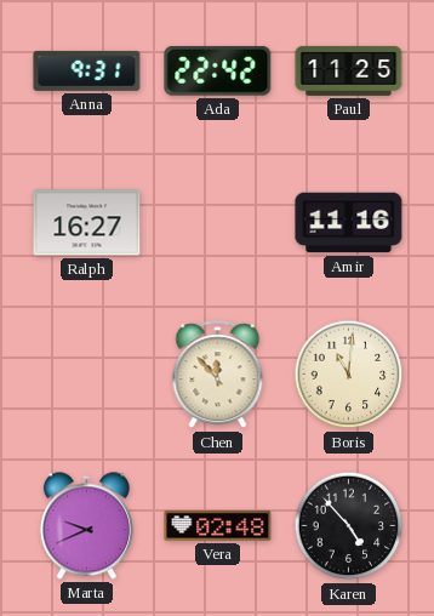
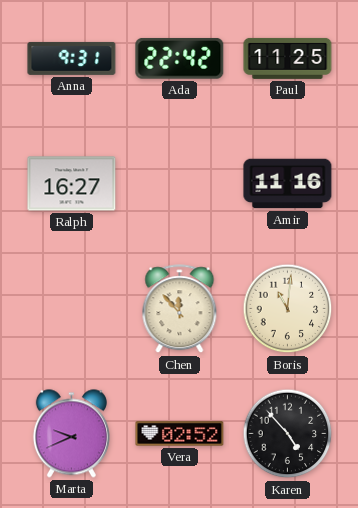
Vera: 02:48 -> 02:52 (180, 434)
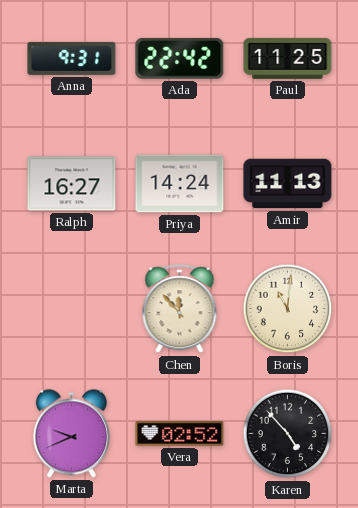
Priya: none -> 14:24 (180, 184)
Amir: 11:16 -> 11:13 (288, 184)
